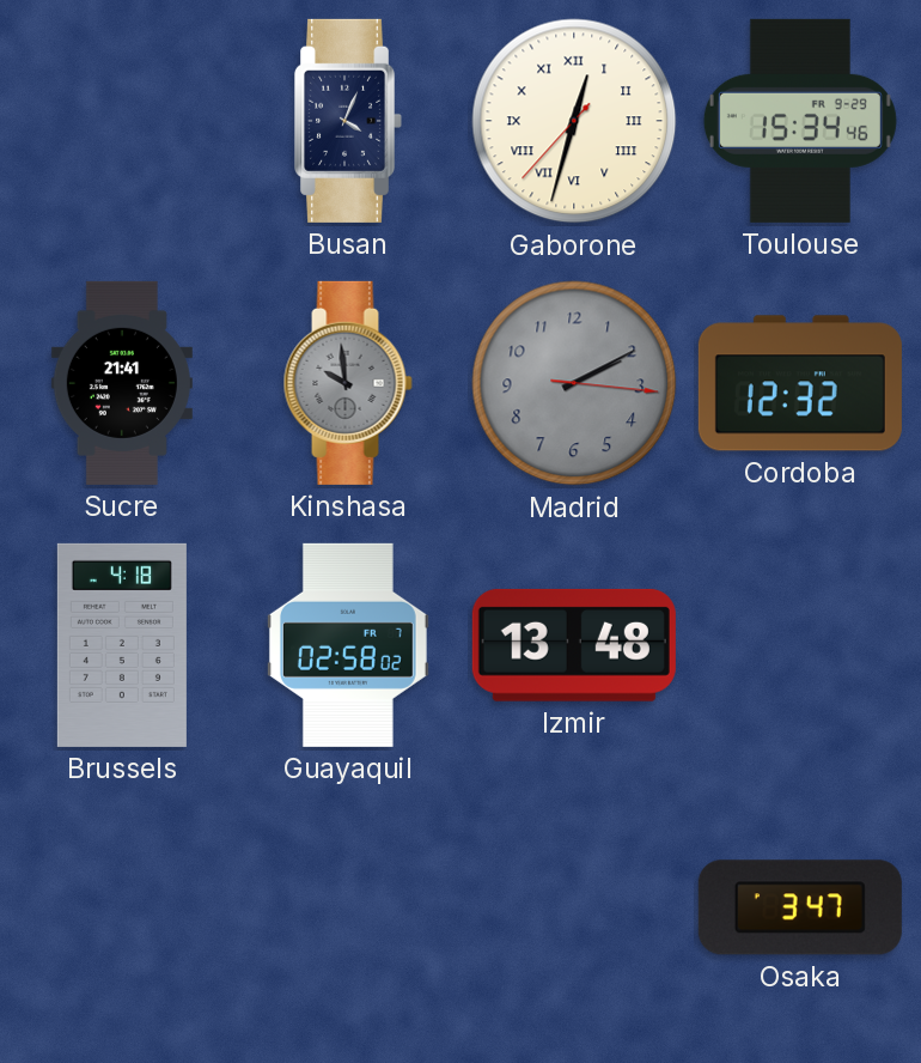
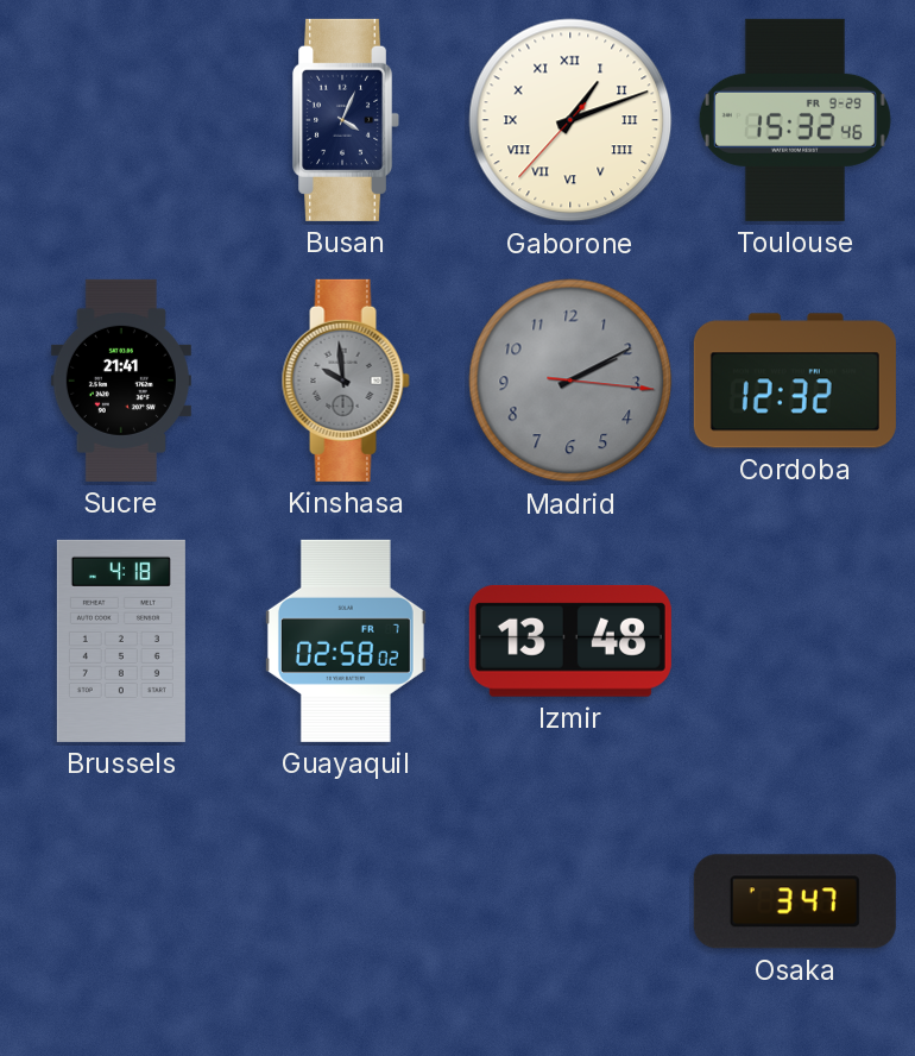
Gaborone: 12:32 -> 1:11 (570, 120)
Toulouse: 15:34 -> 15:32 (795, 120)
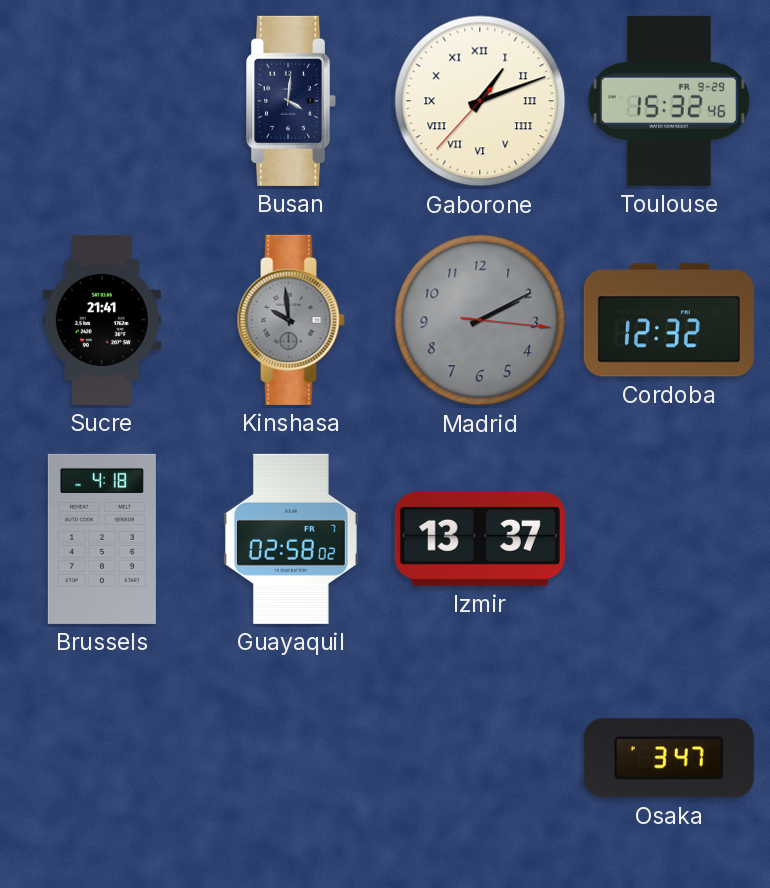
Busan: 4:04 -> 4:01 (292, 101)
Izmir: 13:48 -> 13:37 (480, 539)
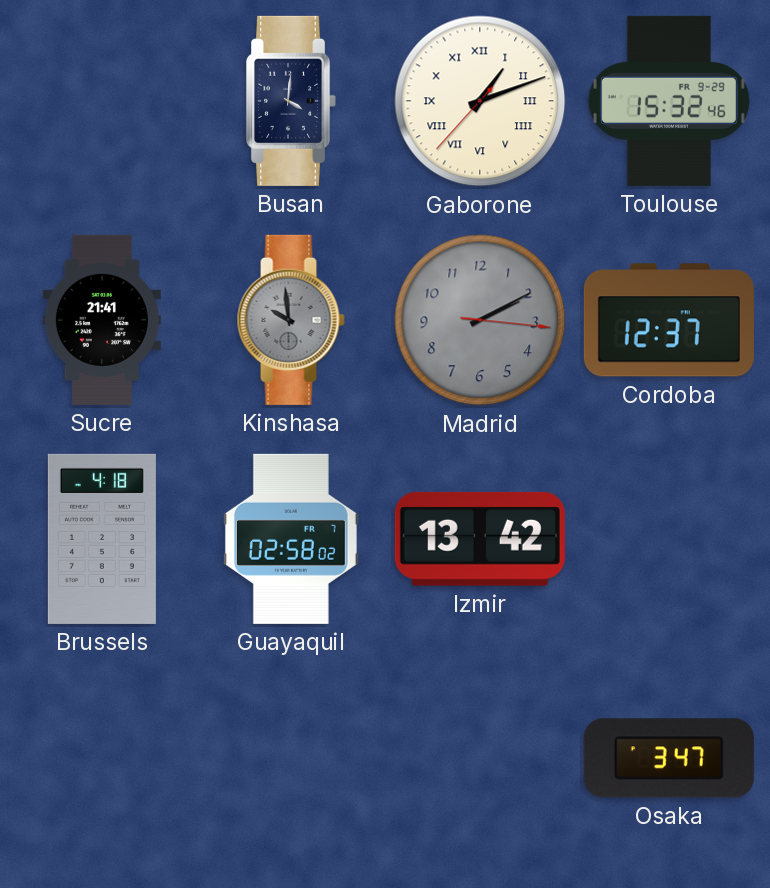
Cordoba: 12:32 -> 12:37 (669, 320)
Izmir: 13:37 -> 13:42 (480, 539)
